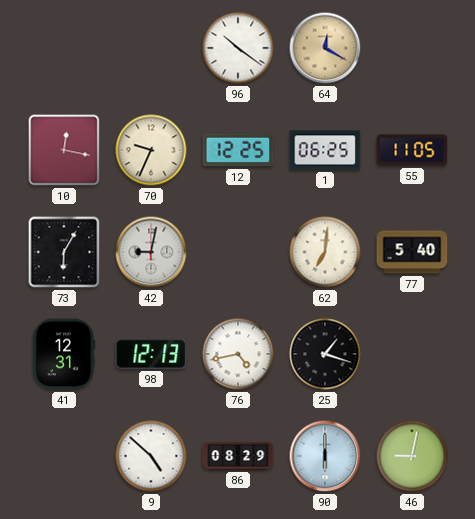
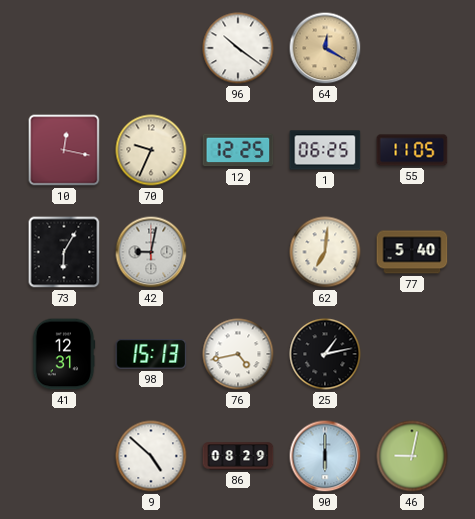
98: 12:13 -> 15:13 (151, 354)
25: 1:18 -> 1:13 (325, 354)
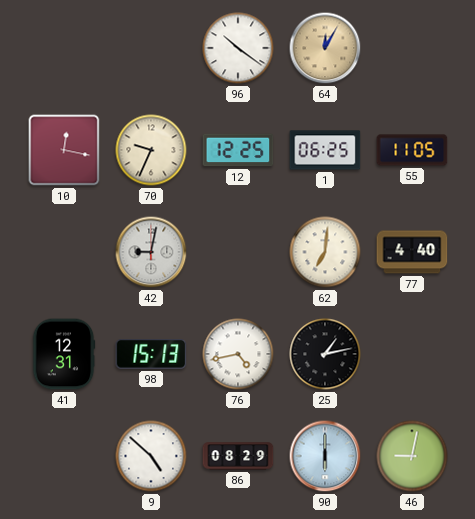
64: 12:20 -> 12:05 (325, 48)
73: 6:05 -> none (64, 252)
77: 5:40 -> 4:40 (412, 252)
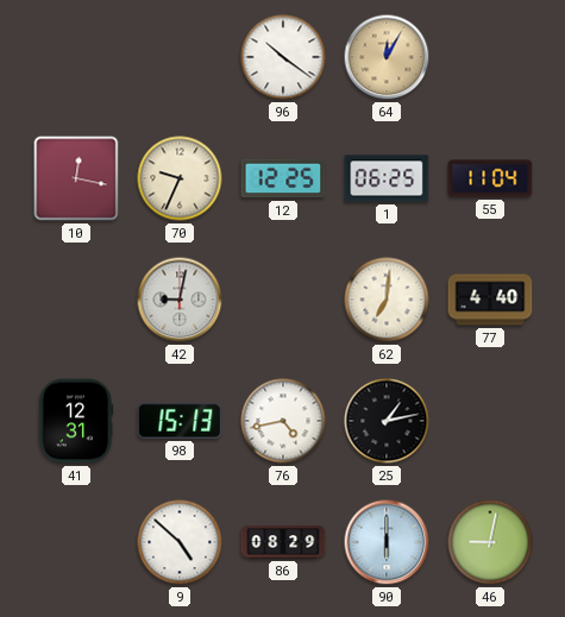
55: 11:05 -> 11:04 (490, 178)
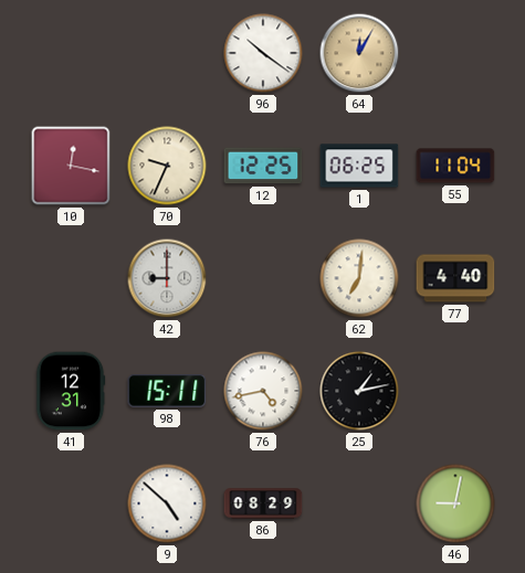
42: 9:02 -> 9:00 (167, 278)
98: 15:13 -> 15:11 (167, 391)
90: 6:00 -> none (387, 542)
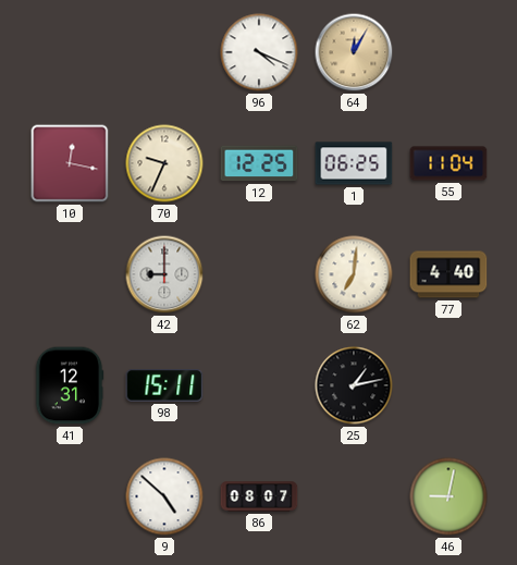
96: 10:21 -> 4:19 (259, 52)
76: 4:43 -> none (263, 391)
86: 08:29 -> 08:07 (259, 496)
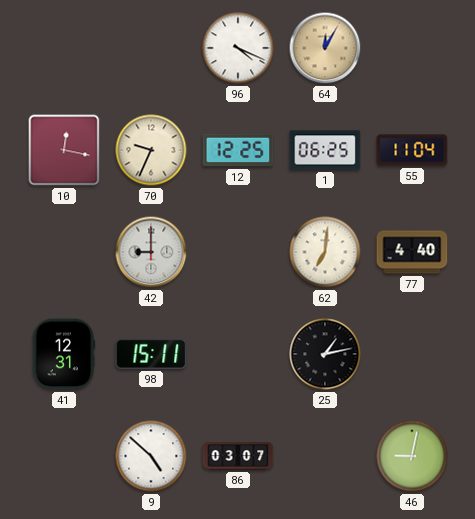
86: 08:07 -> 03:07 (238, 456)
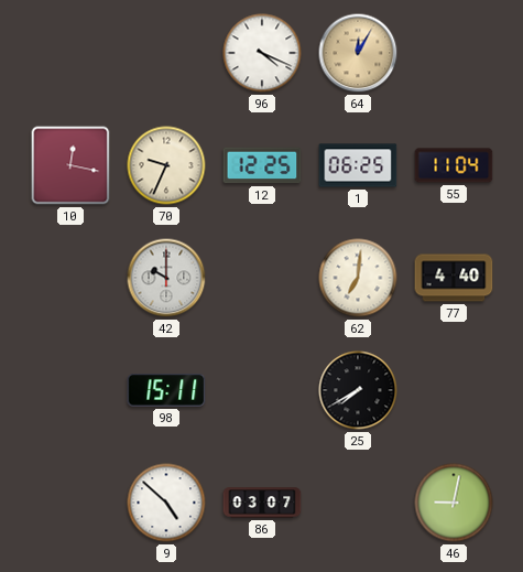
42: 9:00 -> 10:00 (166, 278)
41: 12:31 -> none (64, 354)
25: 1:13 -> 7:40 (358, 390)
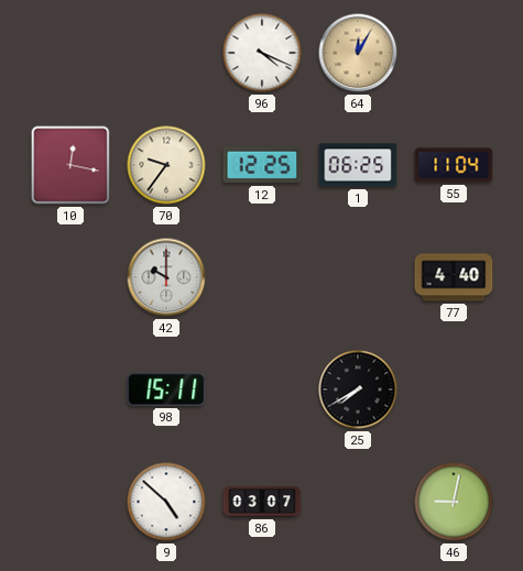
70: 9:34 -> 9:36 (166, 165)
62: 7:01 -> none (358, 278)
